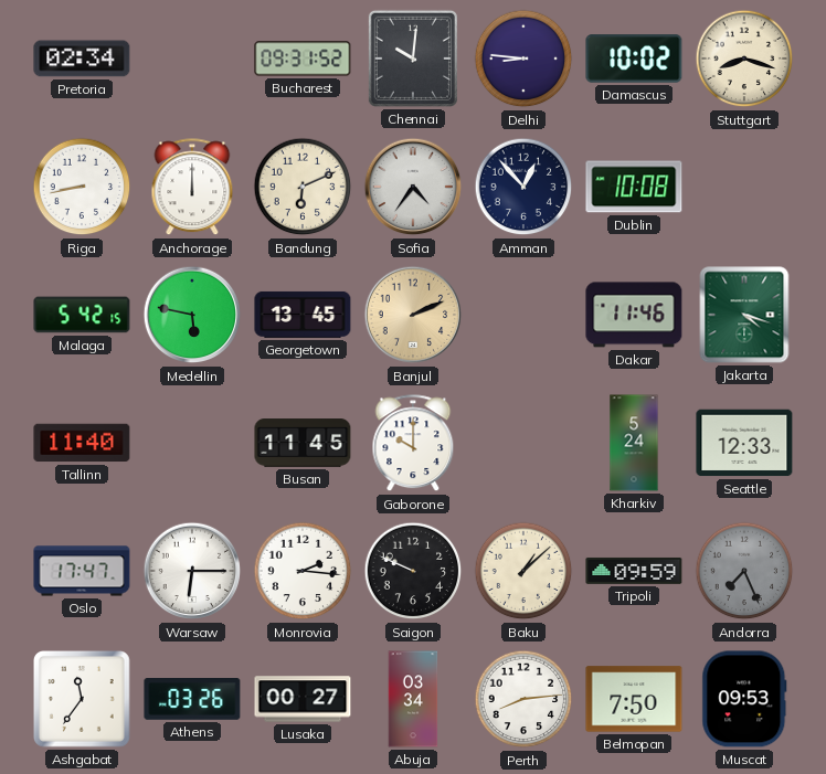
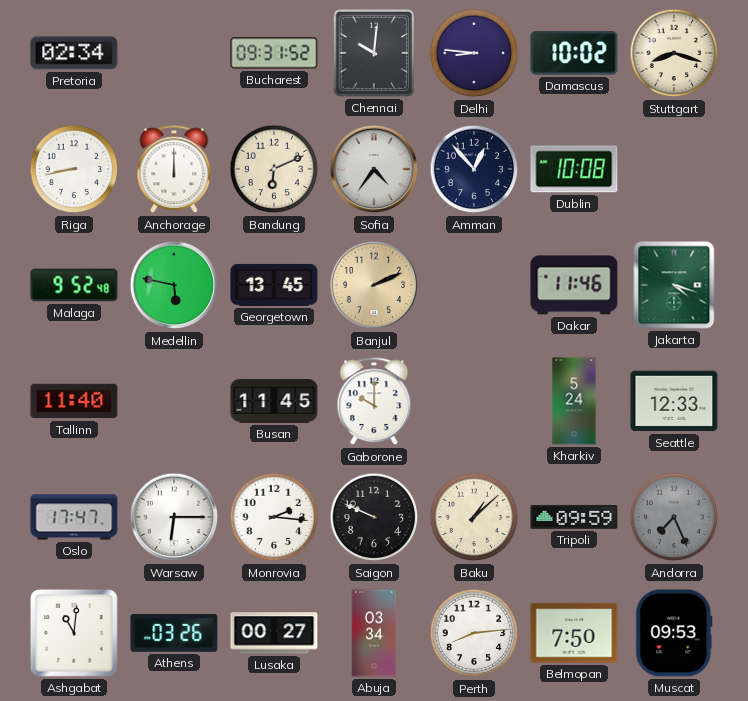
Malaga: 5:42 -> 9:52 (74, 285)
Ashgabat: 11:36 -> 11:01 (75, 634)
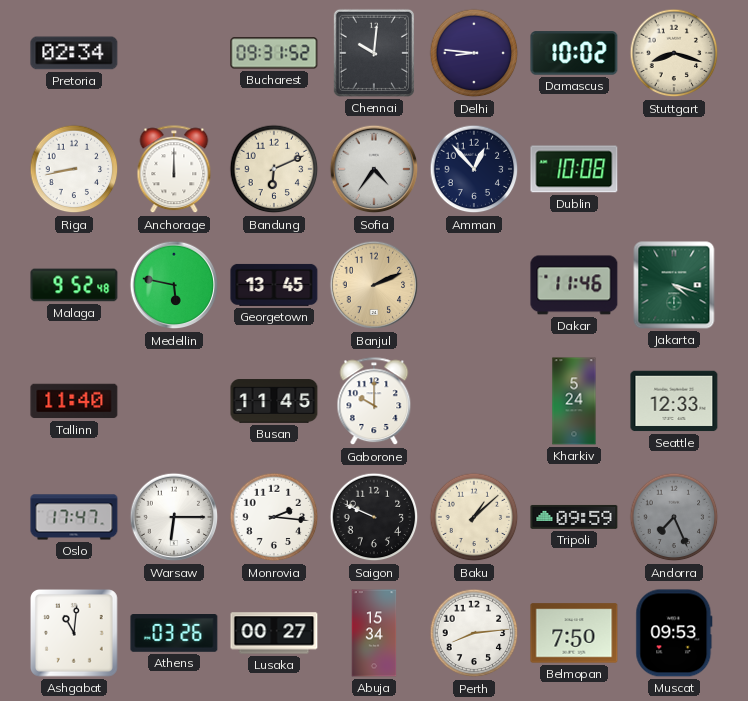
Abuja: 03:34 -> 15:34 (374, 633)
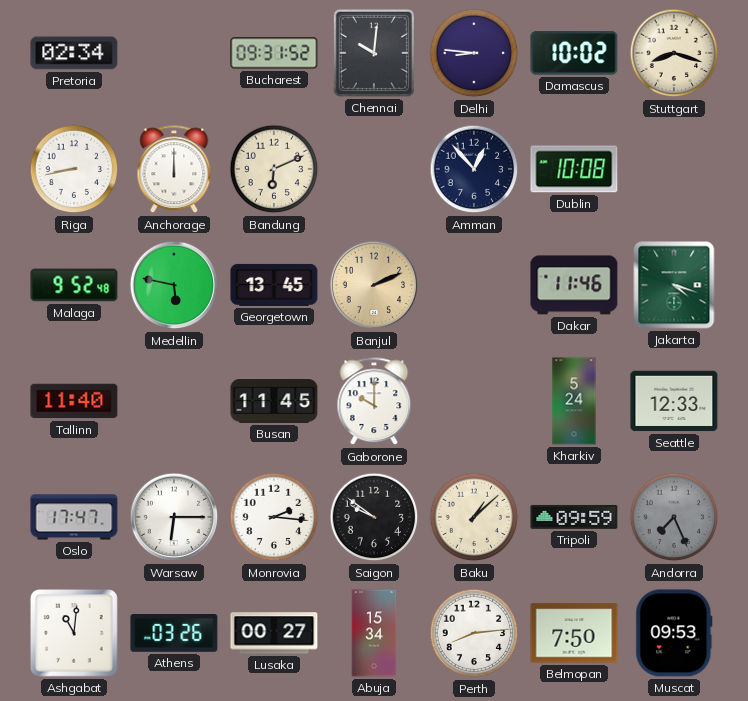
Sofia: 4:36 -> none (374, 169)
Saigon: 9:49 -> 9:51 (374, 517)
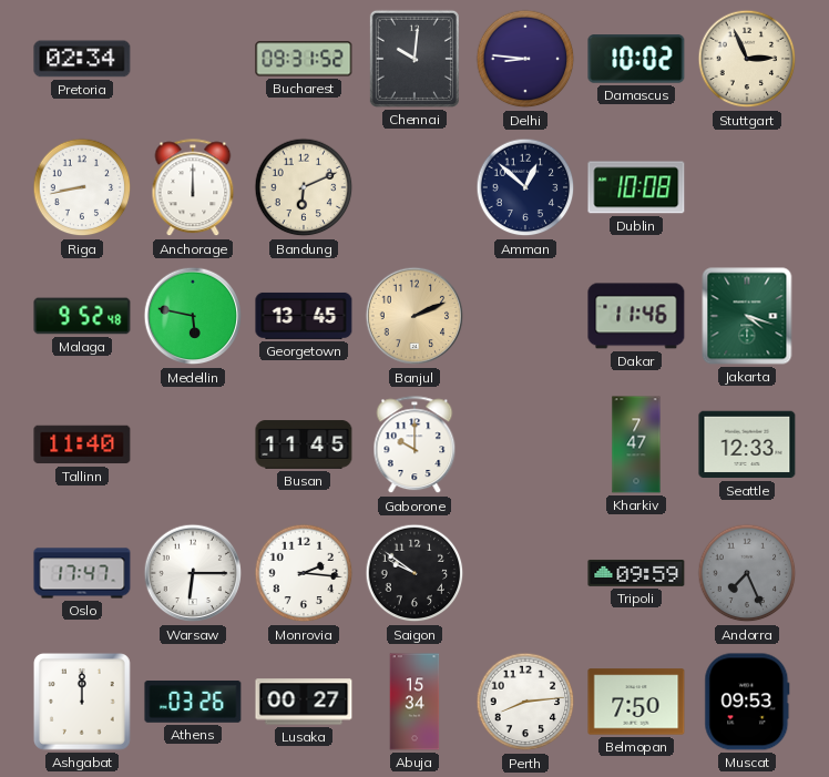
Stuttgart: 8:18 -> 2:56 (747, 59)
Amman: 12:53 -> 12:52 (525, 187)
Kharkiv: 5:24 -> 7:47 (636, 444)
Baku: 1:08 -> none (474, 517)
Ashgabat: 11:01 -> 12:00 (83, 703)
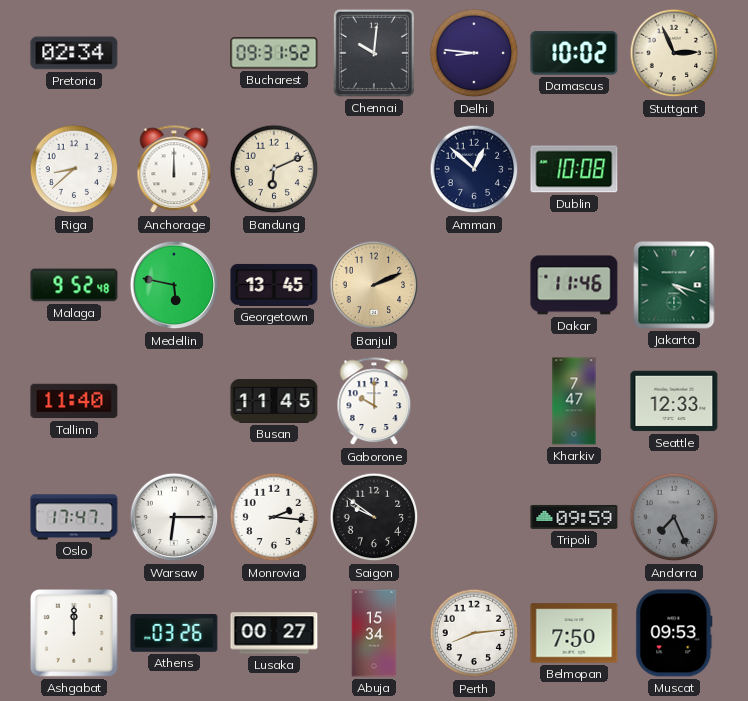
Riga: 8:43 -> 8:38 (74, 169)
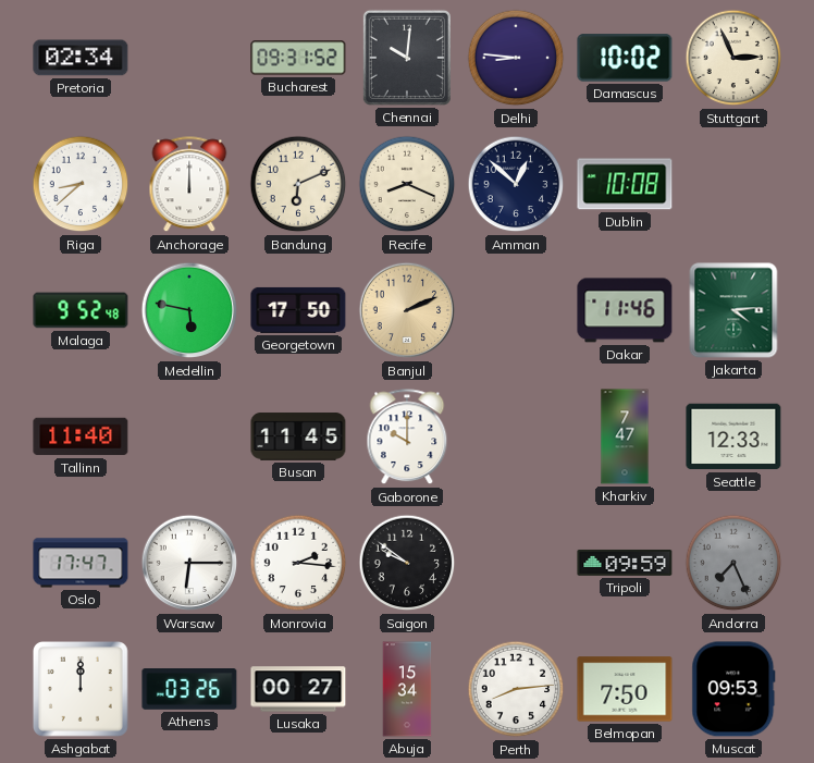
Recife: none -> 8:19 (407, 184)
Georgetown: 13:45 -> 17:50 (298, 310)
Jakarta: 4:18 -> 4:14 (733, 310)
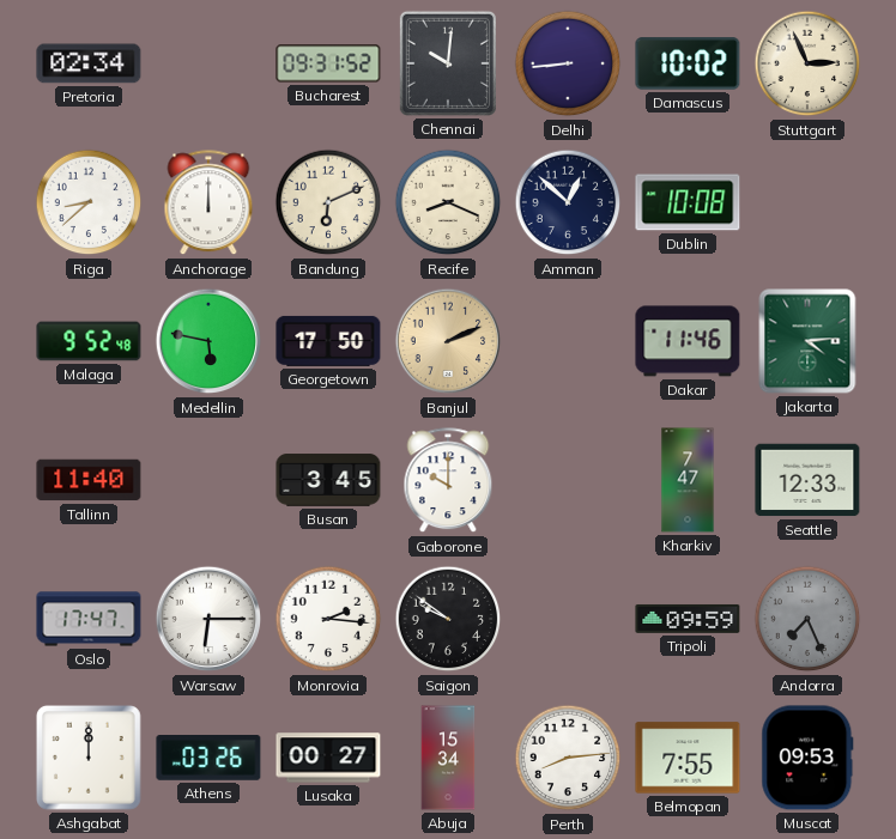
Delhi: 8:46 -> 8:44 (568, 63)
Busan: 11:45 -> 3:45 (328, 480)
Belmopan: 7:50 -> 7:55 (688, 758)
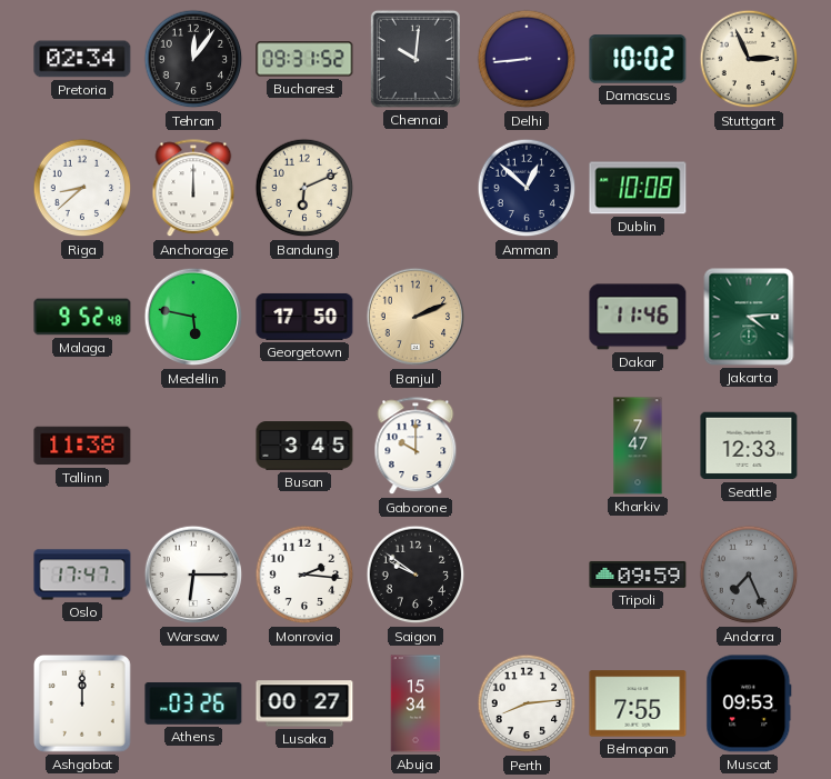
Tehran: none -> 12:06 (193, 59)
Recife: 8:19 -> none (448, 202)
Tallinn: 11:40 -> 11:38 (82, 446)
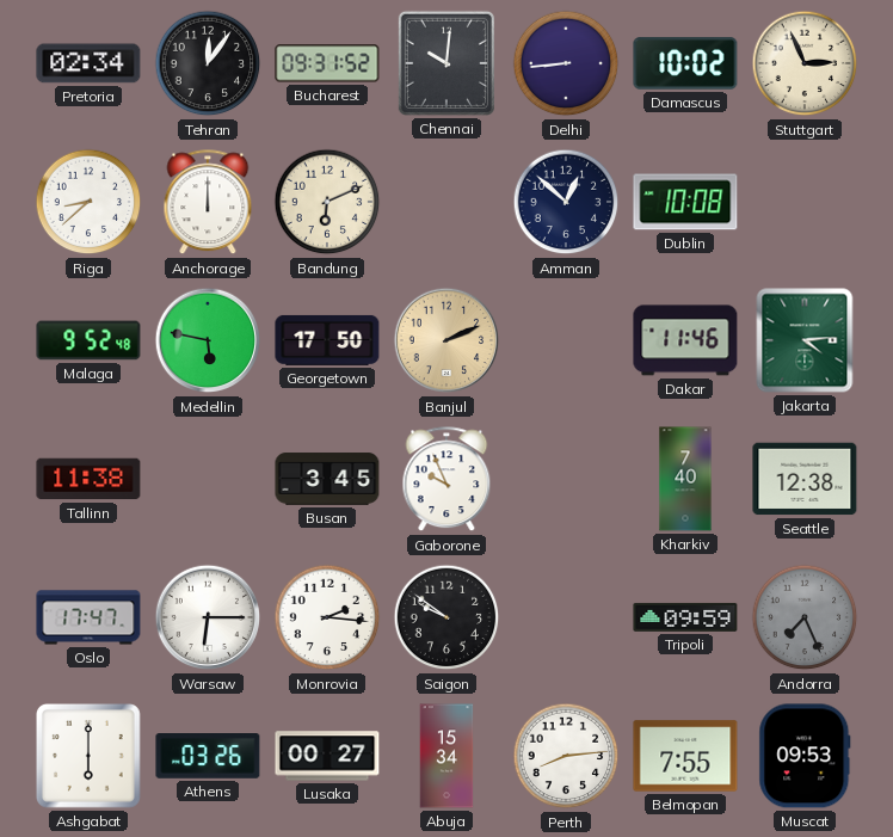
Gaborone: 10:00 -> 9:56 (446, 480)
Kharkiv: 7:47 -> 7:40 (685, 479)
Seattle: 12:33 -> 12:38 (805, 479)
Ashgabat: 12:00 -> 6:00 (90, 757)
